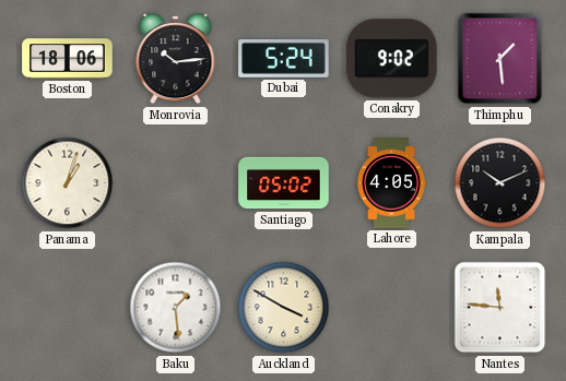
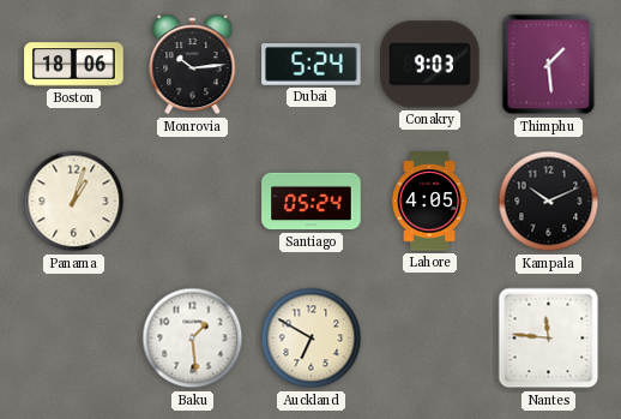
Conakry: 9:02 -> 9:03 (430, 65)
Santiago: 05:02 -> 05:24 (312, 202)
Auckland: 3:50 -> 6:50 (312, 339)
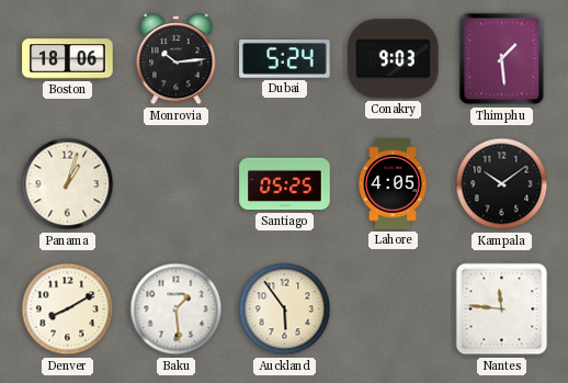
Santiago: 05:24 -> 05:25 (285, 184)
Kampala: 10:11 -> 10:09 (502, 184)
Denver: none -> 8:10 (68, 309)
Auckland: 6:50 -> 5:54 (285, 309)
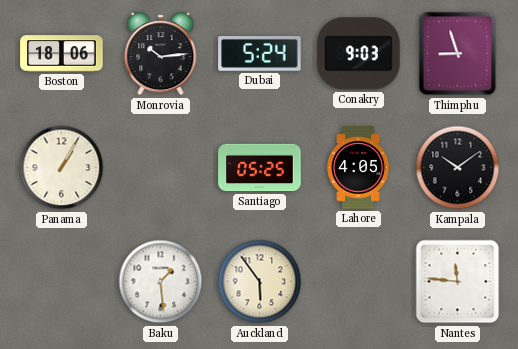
Thimphu: 1:29 -> 8:57 (458, 54)
Panama: 1:03 -> 1:05 (62, 168)
Denver: 8:10 -> none (68, 309)
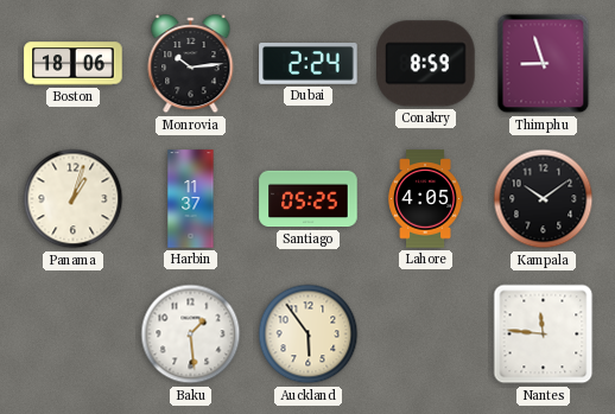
Dubai: 5:24 -> 2:24 (309, 64)
Conakry: 9:03 -> 8:59 (426, 64)
Panama: 1:05 -> 1:03 (74, 199)
Harbin: none -> 11:37 (191, 199)
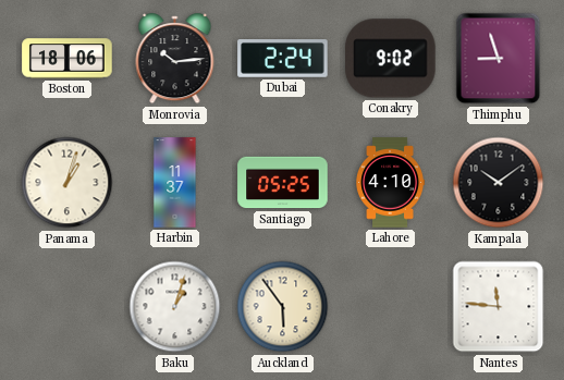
Conakry: 8:59 -> 9:02 (391, 59)
Lahore: 4:05 -> 4:10 (390, 183)
Baku: 1:29 -> 1:03 (175, 307)
